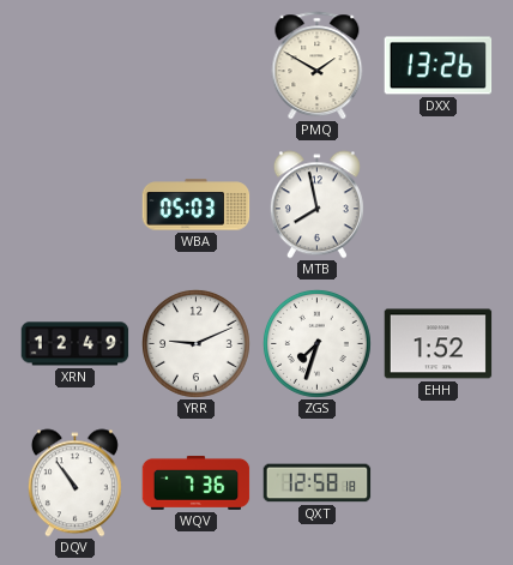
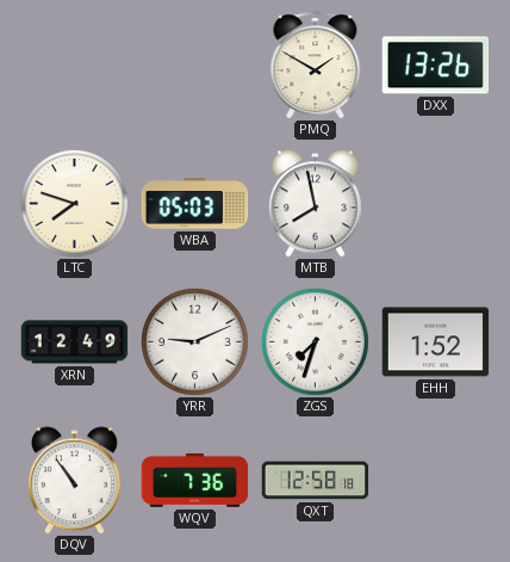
LTC: none -> 7:48 (74, 203)
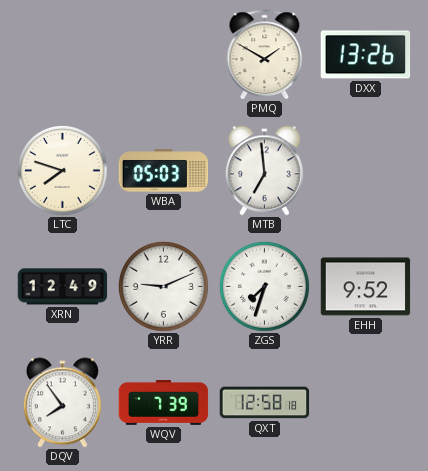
MTB: 7:58 -> 6:59 (264, 171)
EHH: 1:52 -> 9:52 (366, 287)
DQV: 10:54 -> 7:54 (62, 403)
WQV: 7:36 -> 7:39 (164, 402)
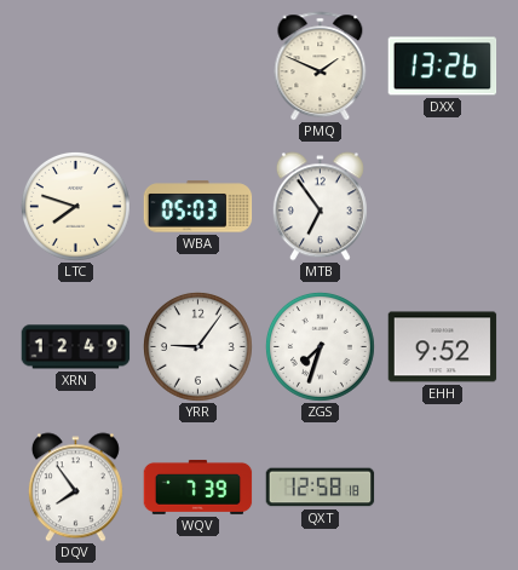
PMQ: 1:50 -> 1:49 (321, 67)
MTB: 6:59 -> 6:54 (320, 207)
YRR: 9:11 -> 9:06 (197, 346)
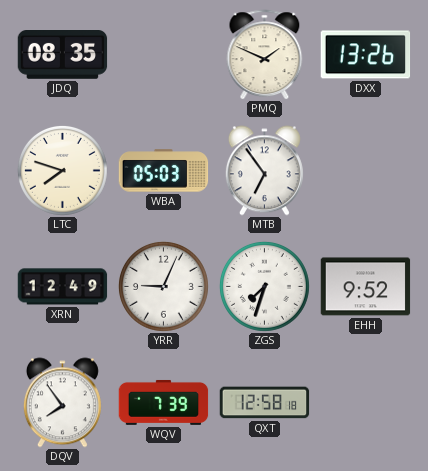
JDQ: none -> 08:35 (63, 55)
YRR: 9:06 -> 9:04 (163, 286)
